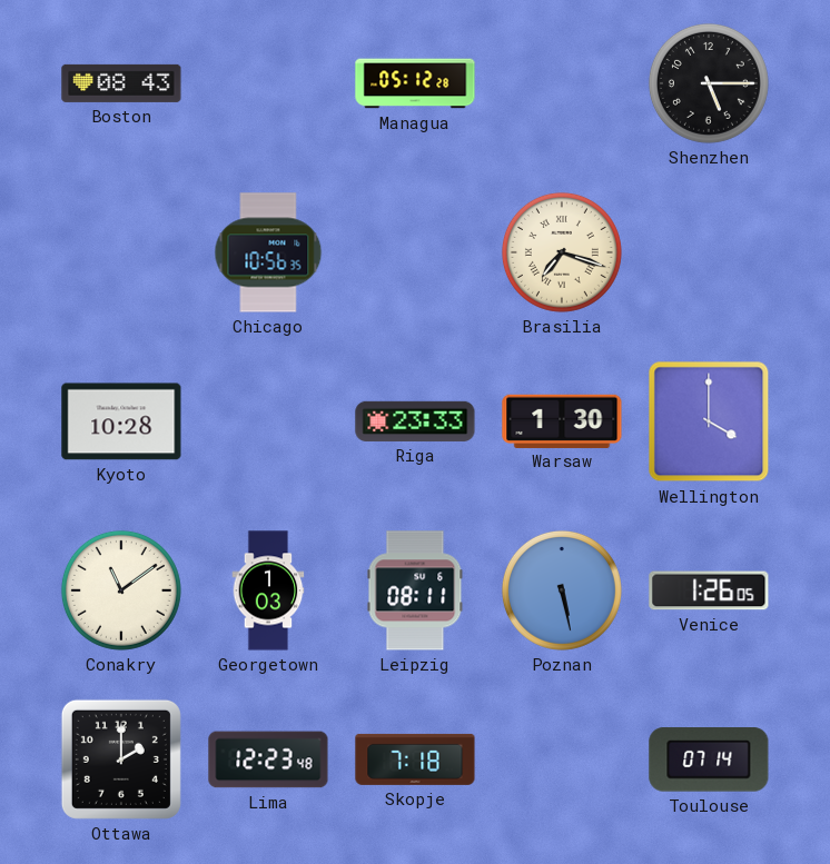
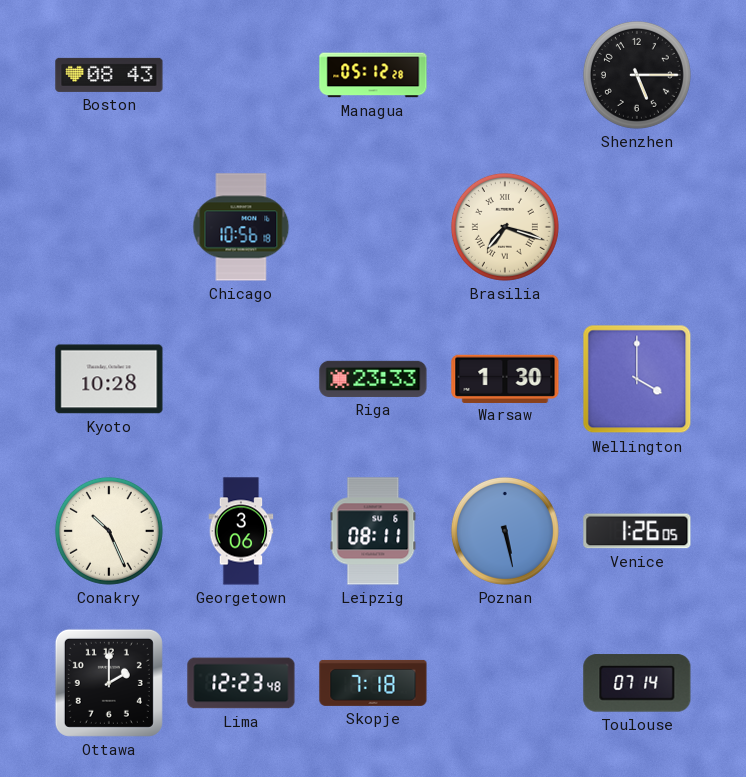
Chicago: 10:56:35 -> 10:56:18 (241, 227)
Conakry: 11:09 -> 10:26 (109, 531)
Georgetown: 1:03 -> 3:06 (241, 531)
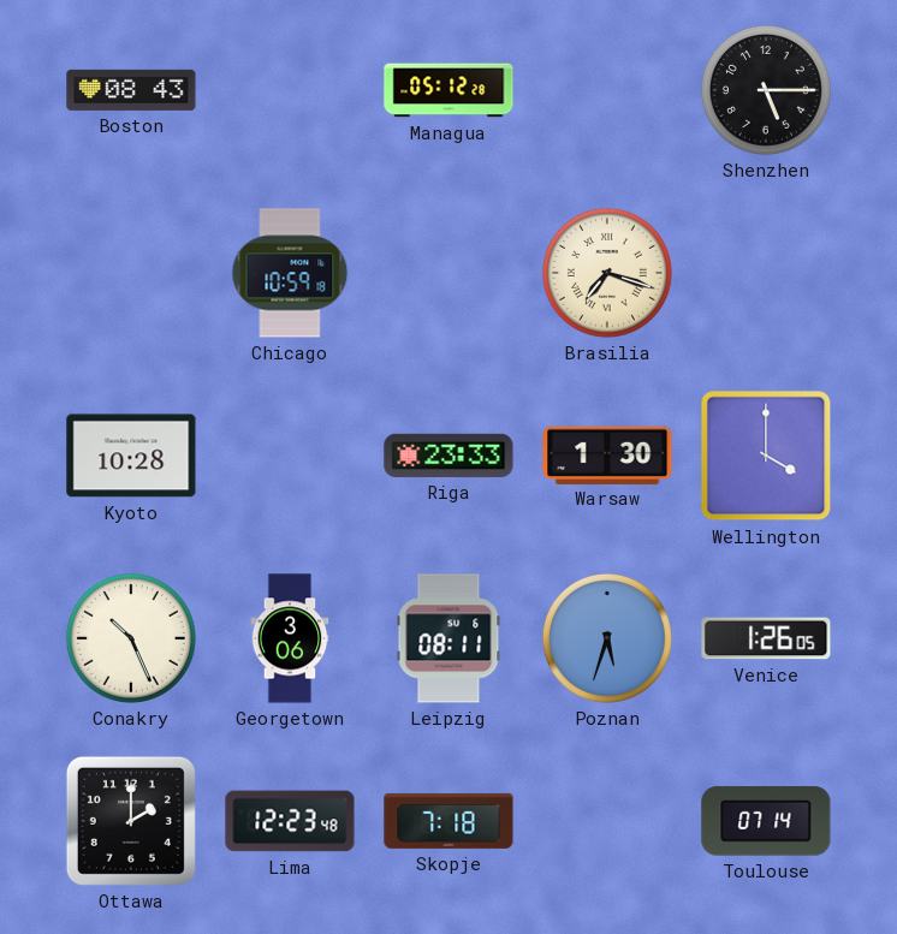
Chicago: 10:56 -> 10:59 (290, 273)
Poznan: 5:28 -> 5:33 (607, 638)
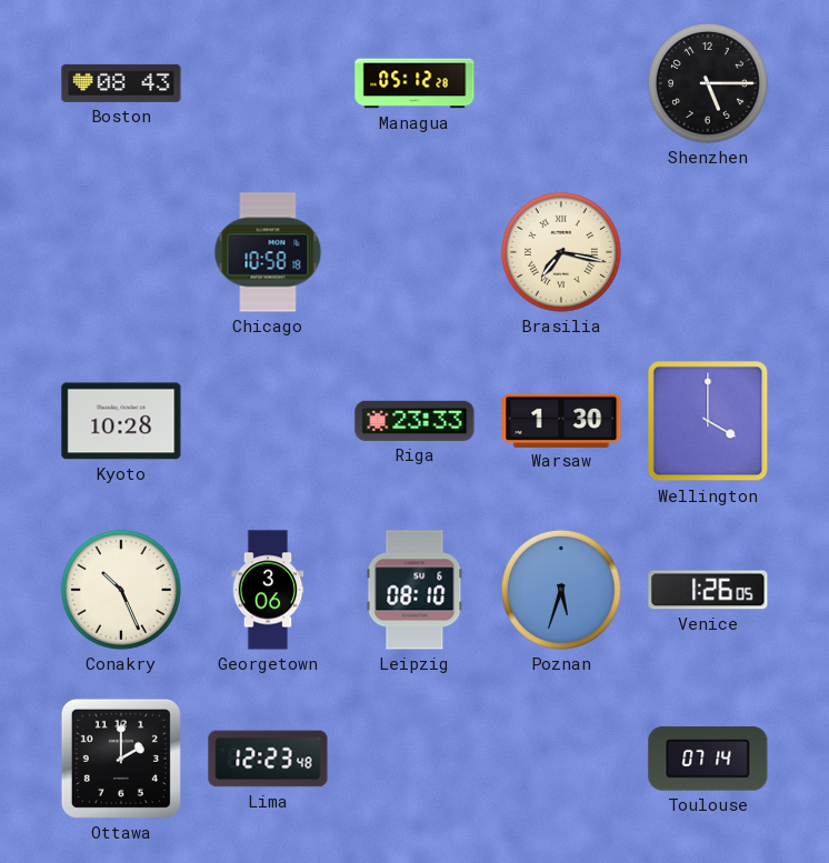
Chicago: 10:59 -> 10:58 (268, 252)
Brasilia: 7:18 -> 7:17 (561, 252)
Leipzig: 08:11 -> 08:10 (414, 590)
Skopje: 7:18 -> none (448, 821)
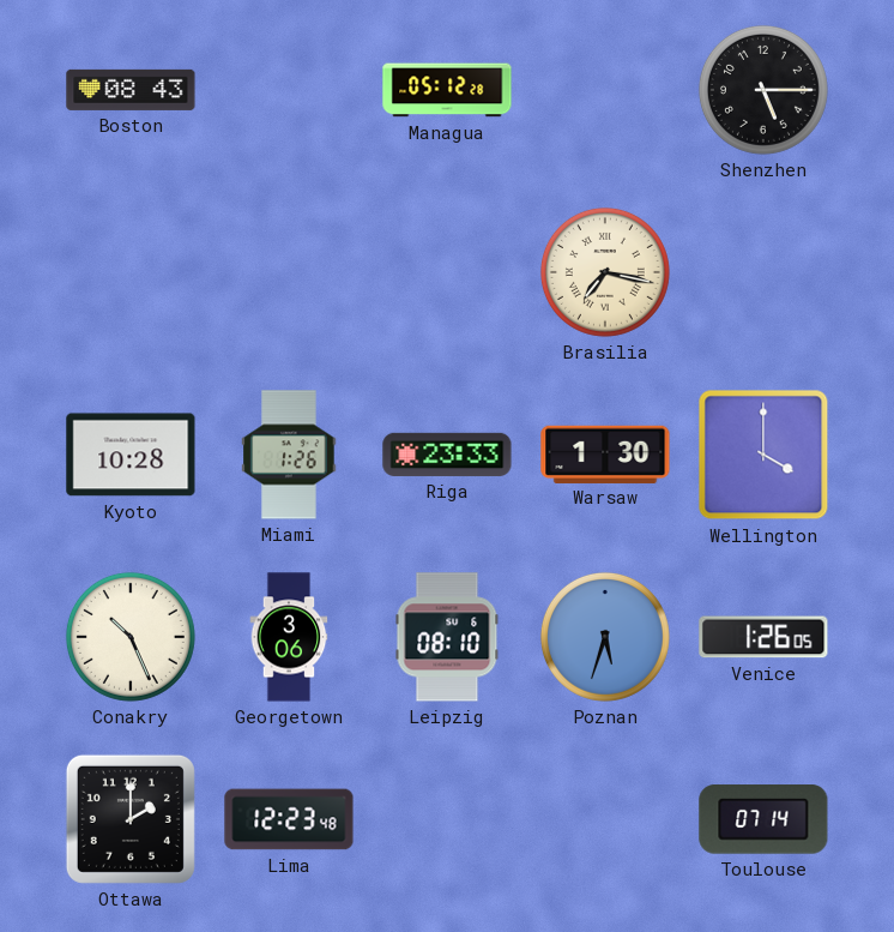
Chicago: 10:58 -> none (268, 252)
Miami: none -> 1:26 (289, 455)
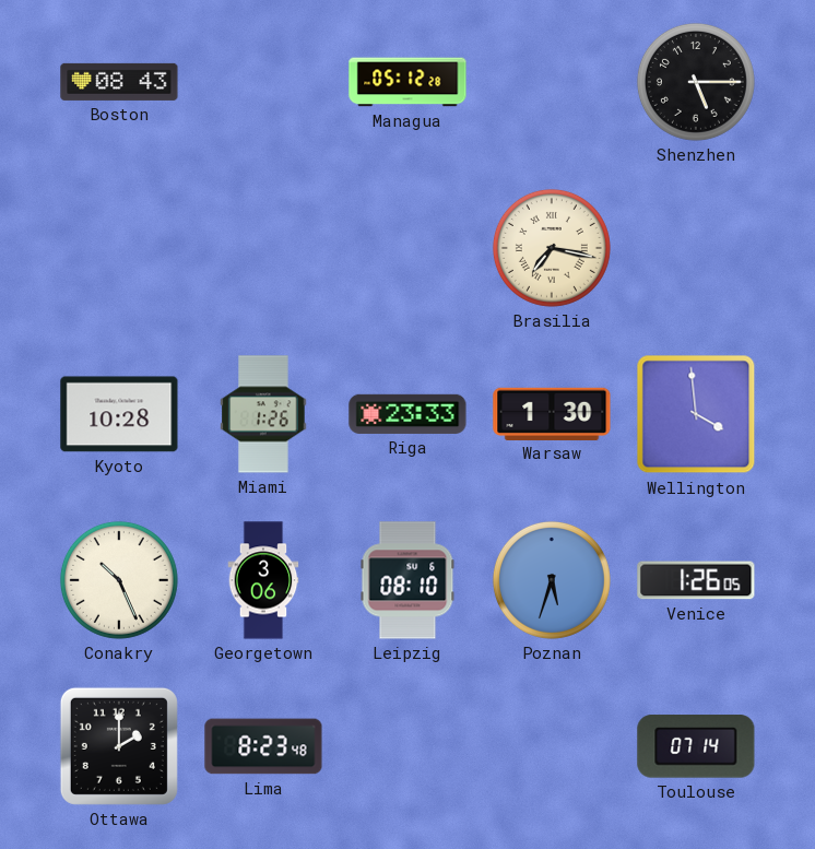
Wellington: 4:00 -> 3:59 (696, 414)
Lima: 12:23 -> 8:23 (263, 746)
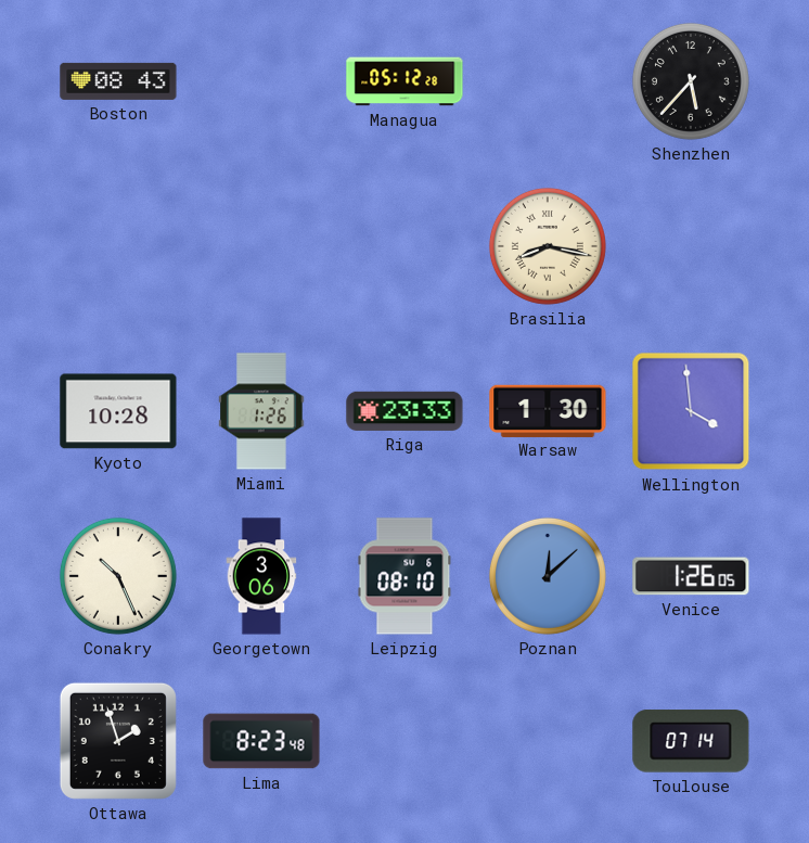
Shenzhen: 5:15 -> 5:37 (691, 81)
Brasilia: 7:17 -> 8:17 (548, 246)
Poznan: 5:33 -> 12:08 (548, 576)
Ottawa: 2:00 -> 1:57 (118, 741)
